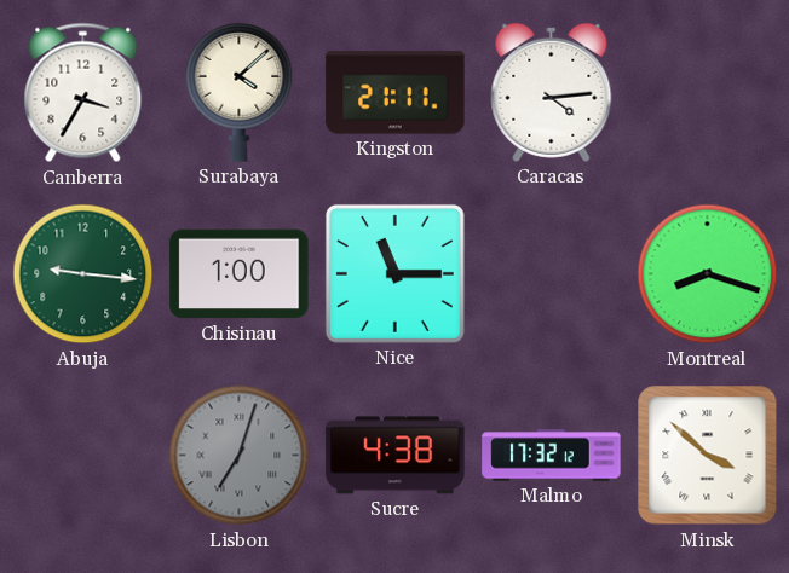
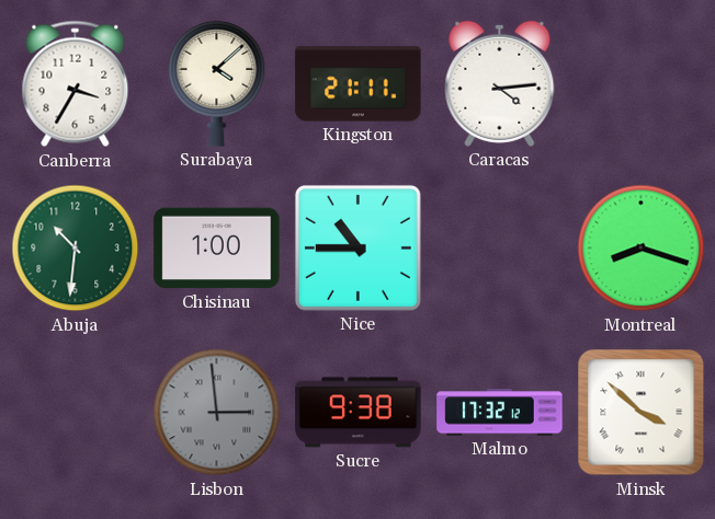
Abuja: 9:16 -> 10:31 (76, 249)
Nice: 11:15 -> 10:45 (357, 247)
Lisbon: 7:03 -> 2:59 (217, 413)
Sucre: 4:38 -> 9:38 (359, 413)
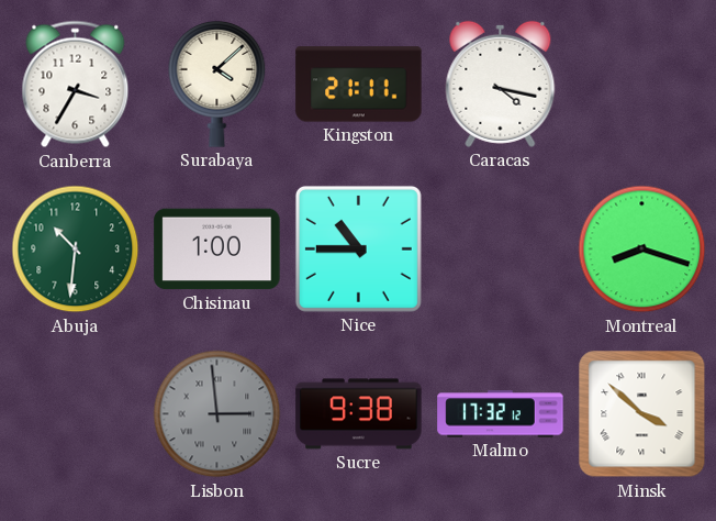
Caracas: 4:14 -> 4:17 (501, 84)
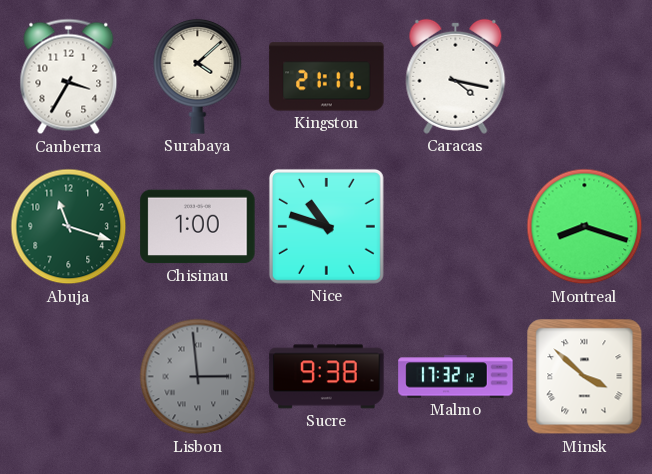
Abuja: 10:31 -> 11:18 (69, 227)
Nice: 10:45 -> 10:48 (326, 226)
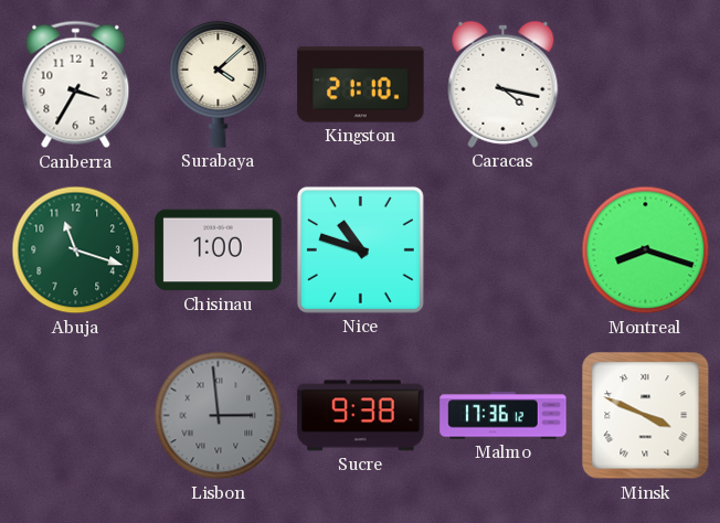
Kingston: 21:11 -> 21:10 (361, 85)
Malmo: 17:32 -> 17:36 (504, 416)
Minsk: 3:52 -> 3:49 (646, 416)
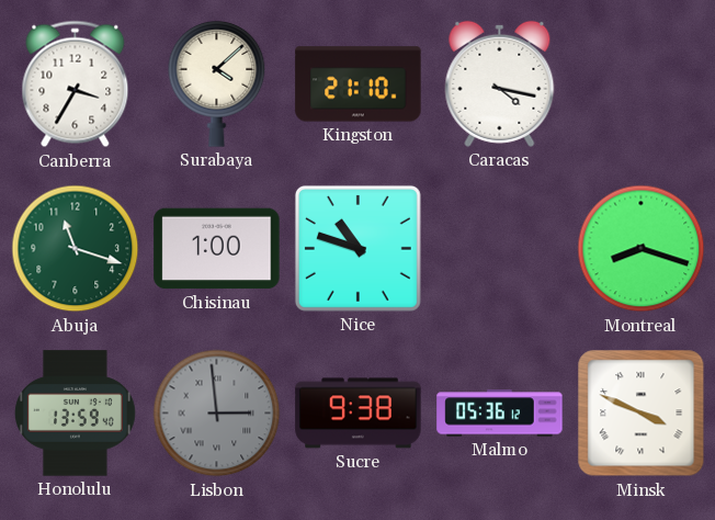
Honolulu: none -> 13:59 (76, 414)
Malmo: 17:36 -> 05:36 (500, 414)
